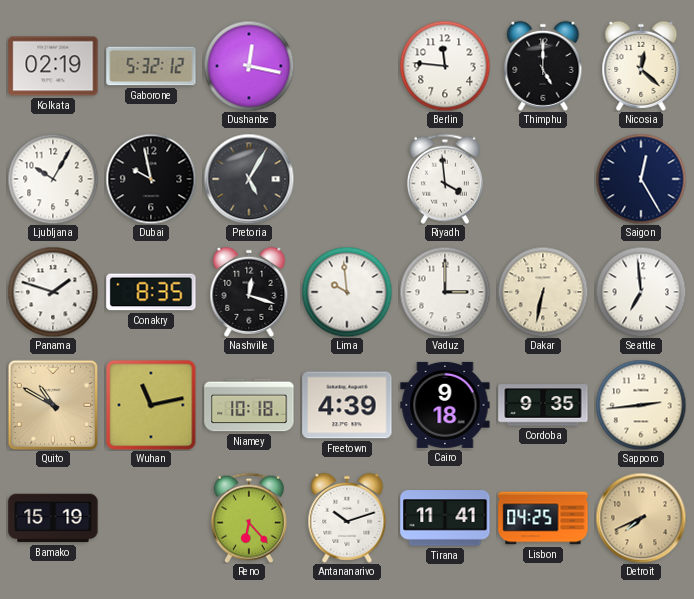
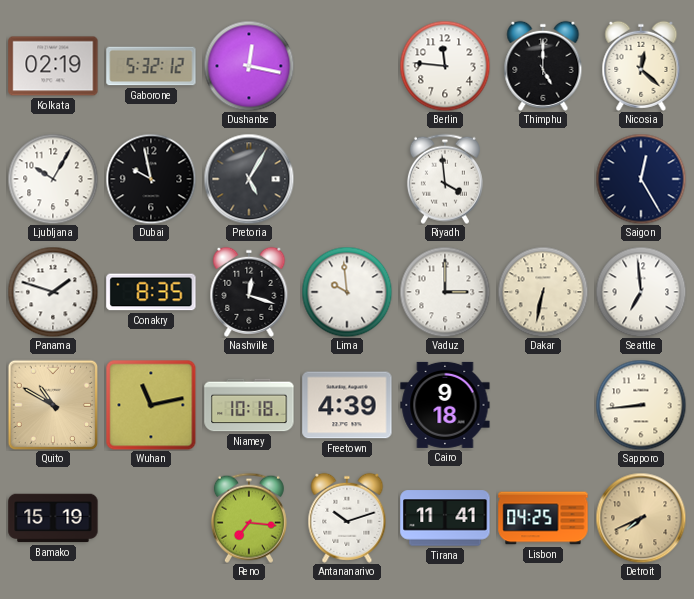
Cordoba: 9:35 -> none (543, 405)
Sapporo: 2:44 -> 8:44 (641, 405)
Reno: 6:23 -> 7:16 (249, 518)
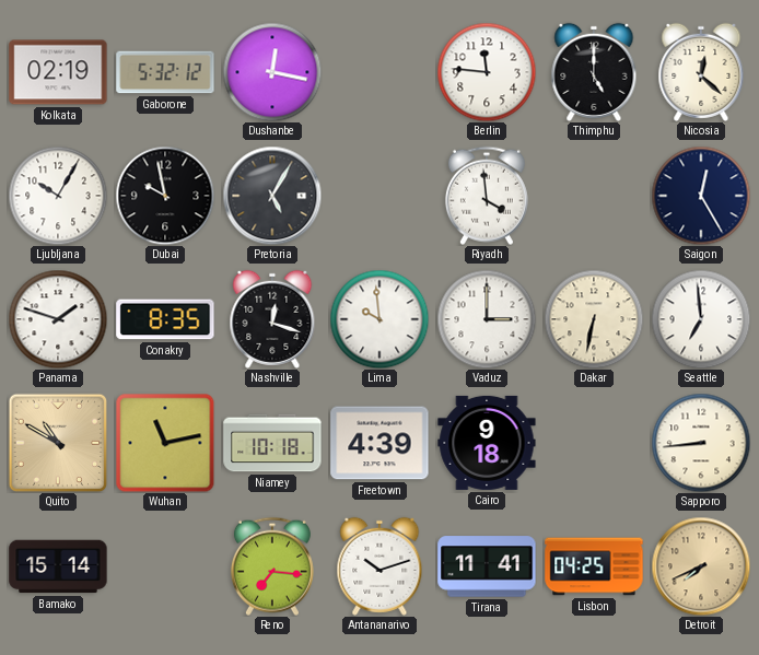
Bamako: 15:19 -> 15:14 (58, 566)
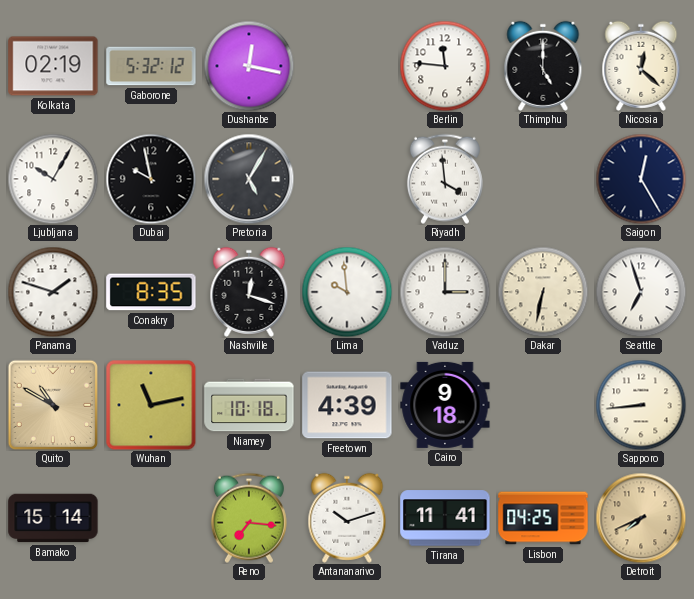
Seattle: 6:59 -> 6:57 (641, 292)
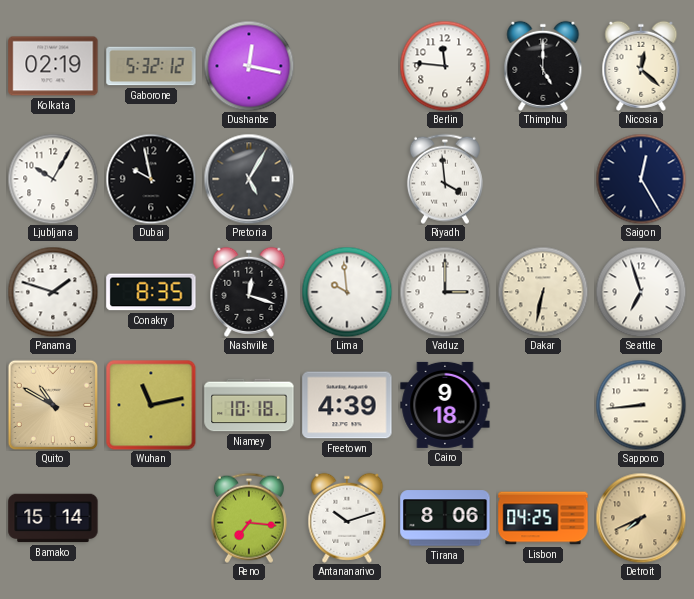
Tirana: 11:41 -> 8:06 (445, 518)
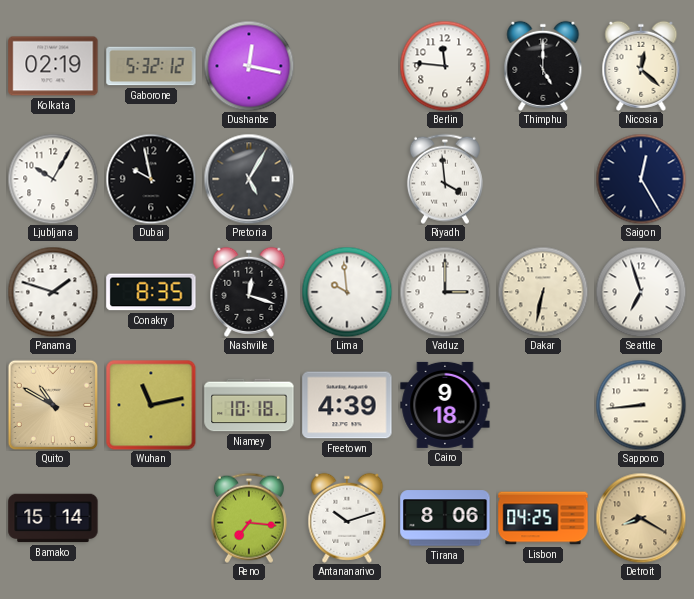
Detroit: 7:41 -> 8:20 (641, 518)
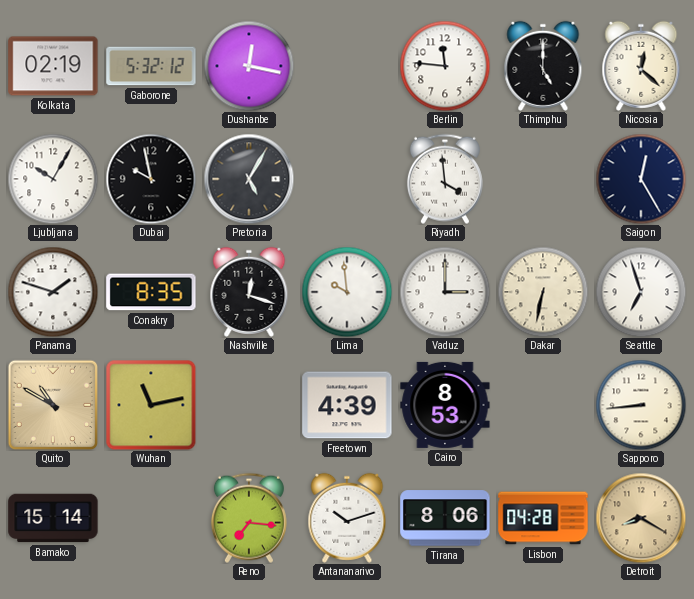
Niamey: 10:18 -> none (249, 405)
Cairo: 9:18 -> 8:53 (445, 405)
Lisbon: 04:25 -> 04:28 (543, 518)
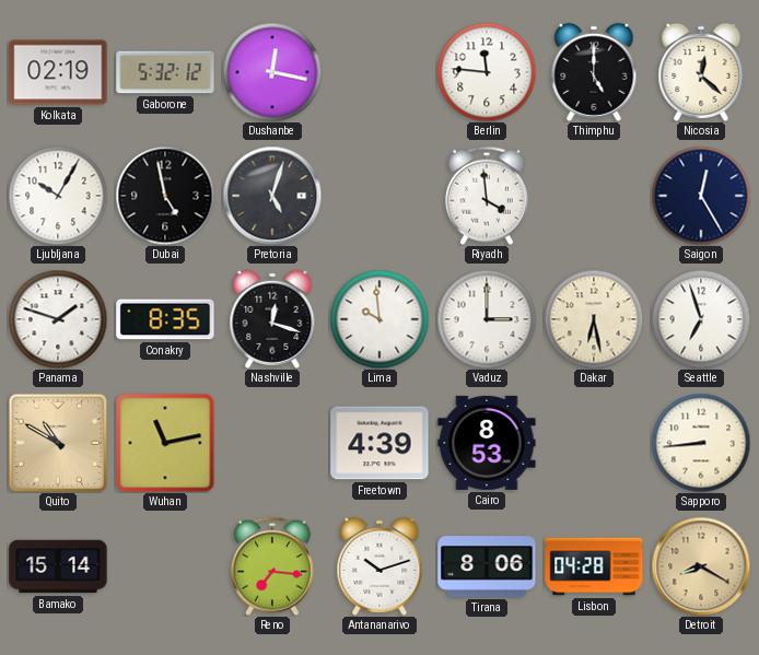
Dubai: 9:58 -> 4:58 (165, 196)
Pretoria: 5:05 -> 5:03 (272, 196)
Dakar: 6:32 -> 6:28 (594, 319)
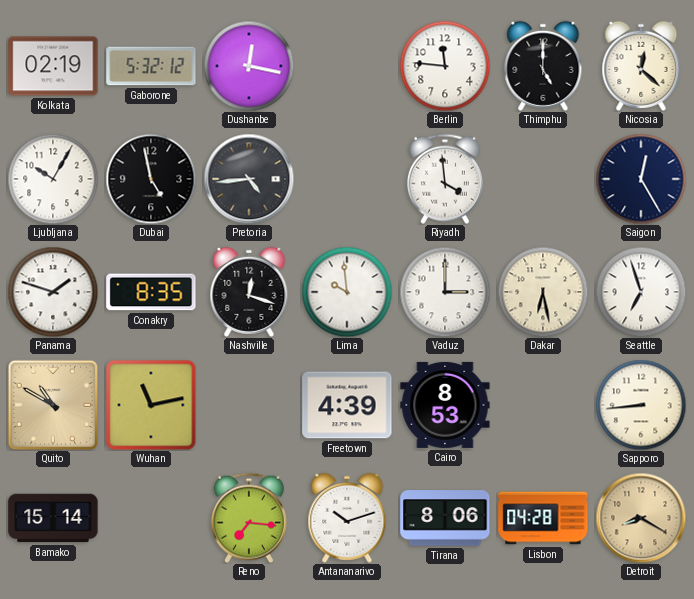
Pretoria: 5:03 -> 4:44 (249, 179)
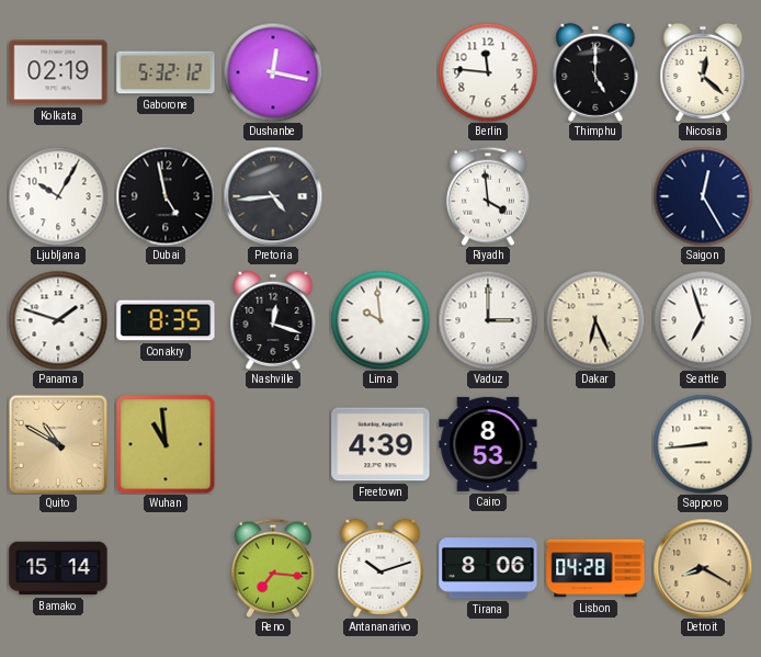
Dakar: 6:28 -> 6:26 (595, 320)
Wuhan: 11:13 -> 10:59 (166, 444)
